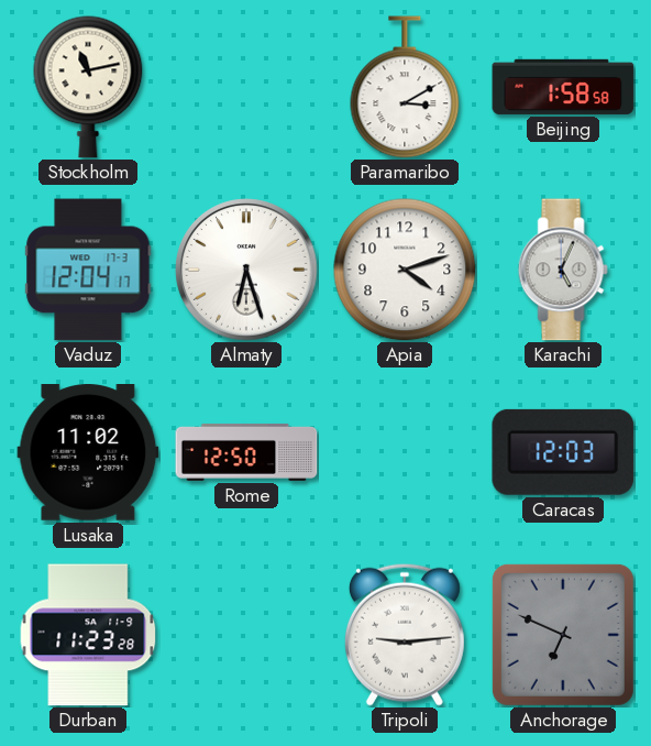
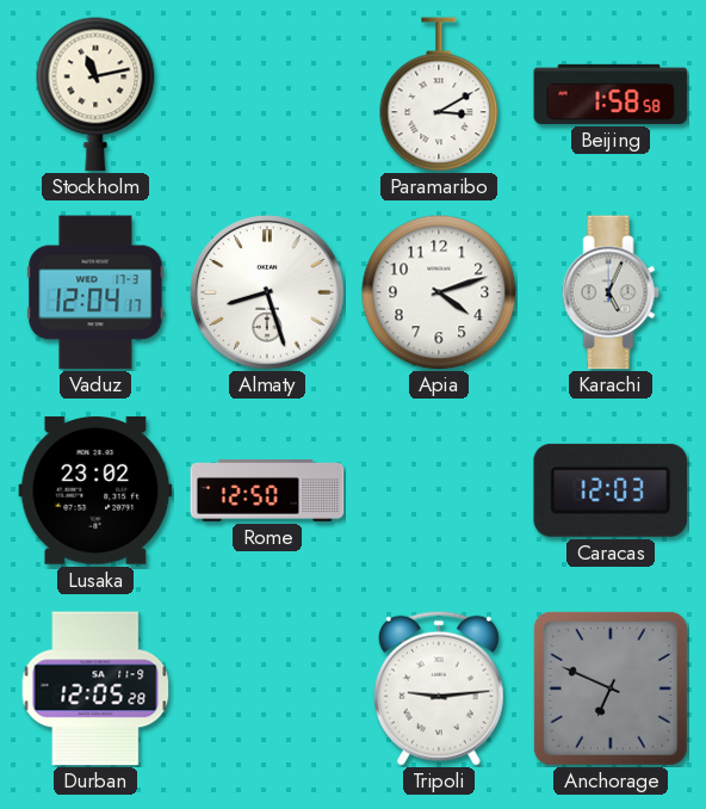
Almaty: 6:27 -> 8:27 (267, 292)
Lusaka: 11:02 -> 23:02 (95, 492)
Durban: 11:23 -> 12:05 (95, 688)
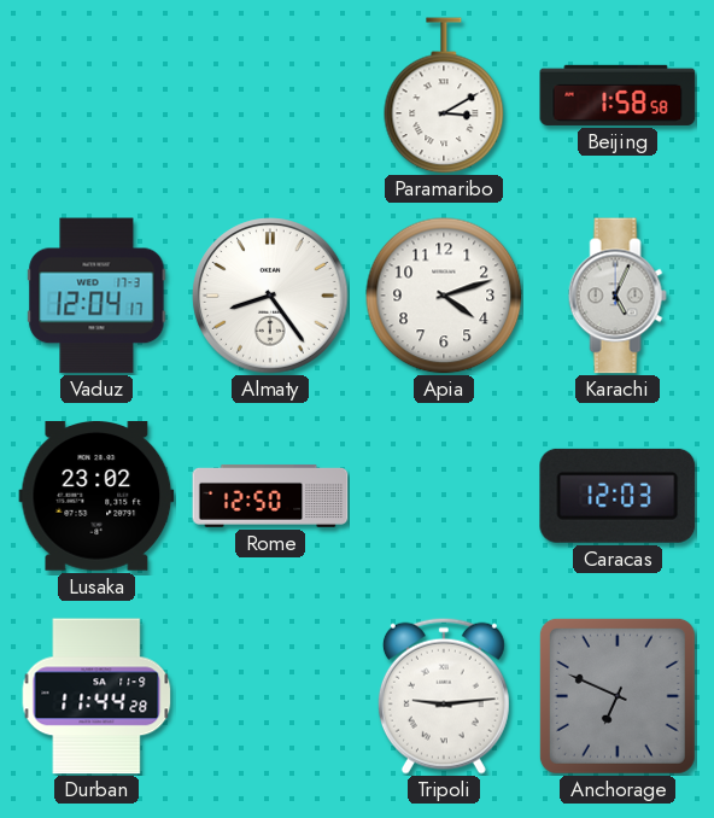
Stockholm: 11:13 -> none (95, 94)
Almaty: 8:27 -> 8:24 (270, 296)
Durban: 12:05 -> 11:44 (96, 696)
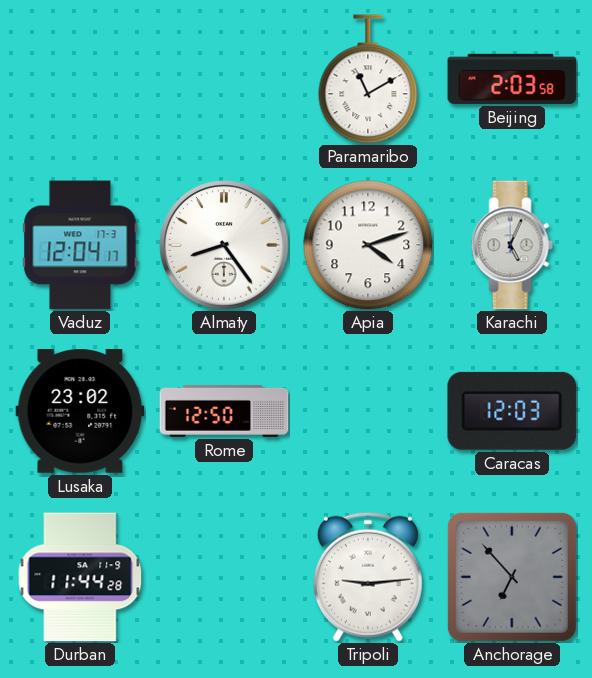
Paramaribo: 3:10 -> 11:10 (368, 79)
Beijing: 1:58 -> 2:03 (512, 79)
Anchorage: 6:49 -> 6:53 (512, 577)
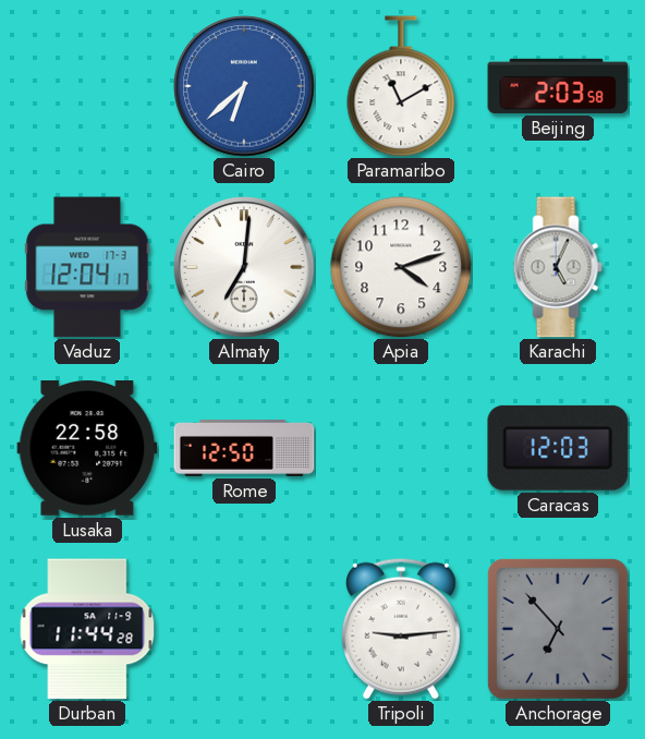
Cairo: none -> 6:38 (244, 86)
Almaty: 8:24 -> 7:01 (244, 267)
Lusaka: 23:02 -> 22:58 (87, 449)
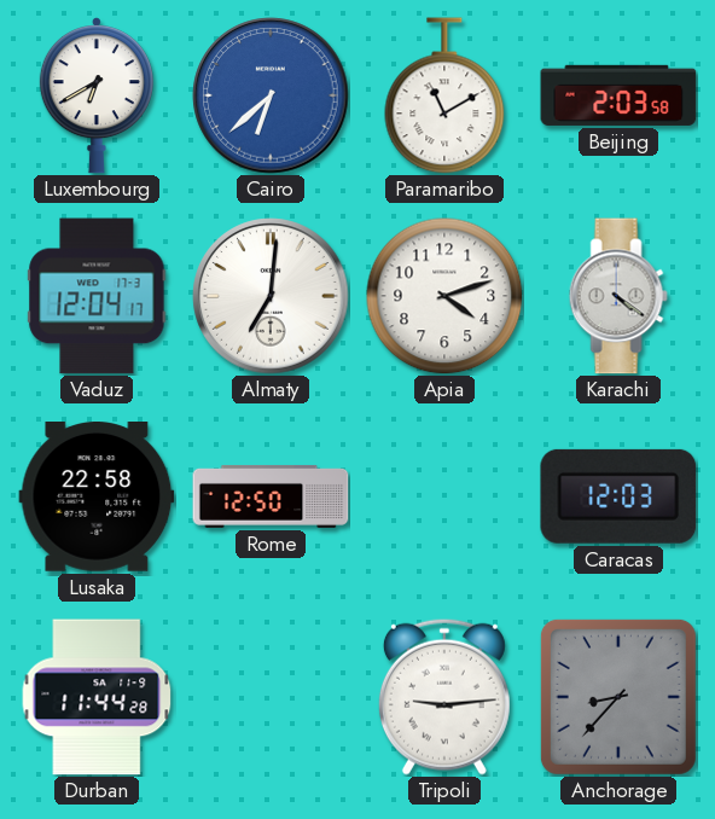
Luxembourg: none -> 6:40 (97, 95)
Karachi: 5:04 -> 4:21 (618, 296)
Anchorage: 6:53 -> 8:37 (618, 697)
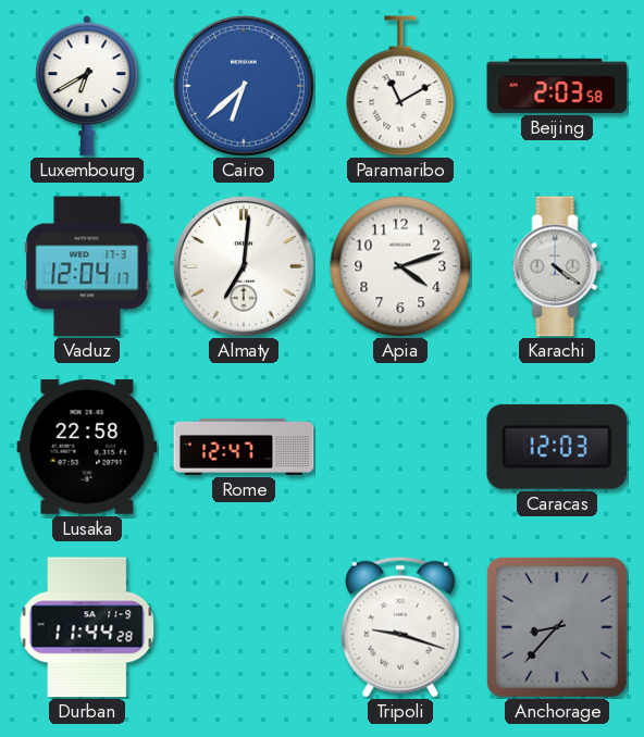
Rome: 12:50 -> 12:47 (244, 447)
Tripoli: 9:14 -> 9:18 (400, 627)
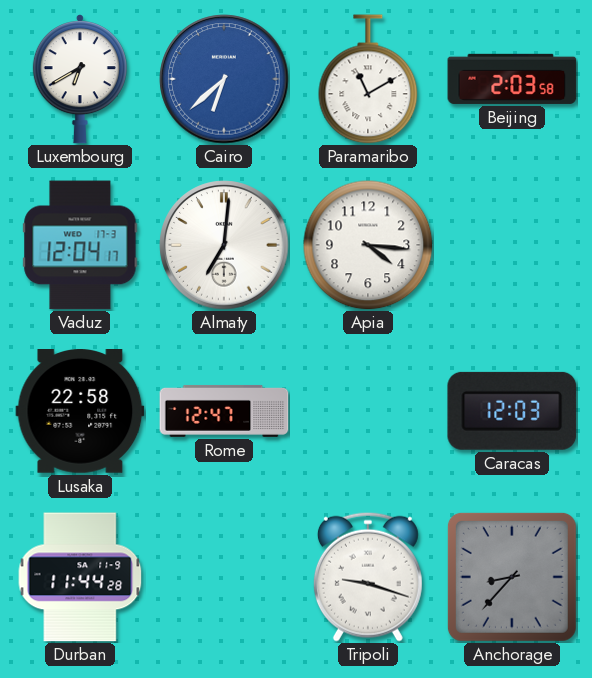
Apia: 4:12 -> 4:16 (368, 245)
Karachi: 4:21 -> none (557, 266)
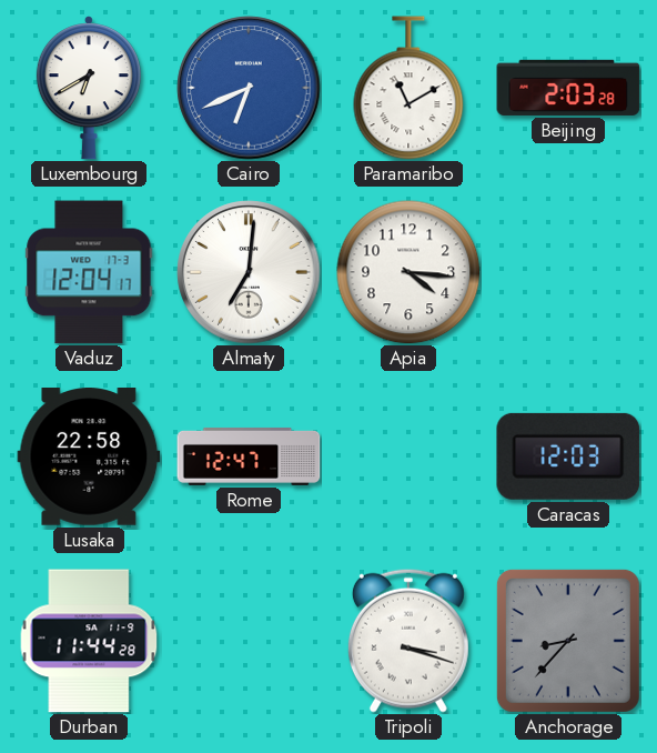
Cairo: 6:38 -> 6:41 (249, 88)
Beijing: 2:03:58 -> 2:03:28 (568, 88)
Tripoli: 9:18 -> 3:18 (408, 641)
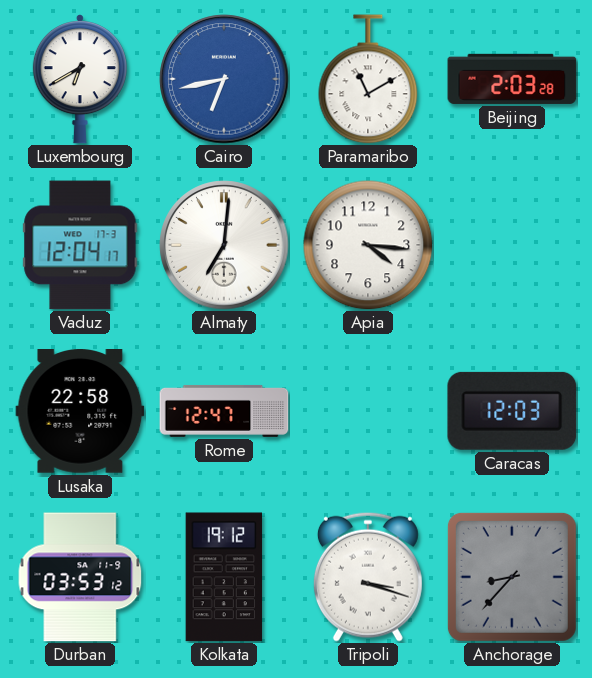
Cairo: 6:41 -> 6:43 (224, 79)
Durban: 11:44 -> 03:53 (80, 577)
Kolkata: none -> 19:12 (223, 577)
